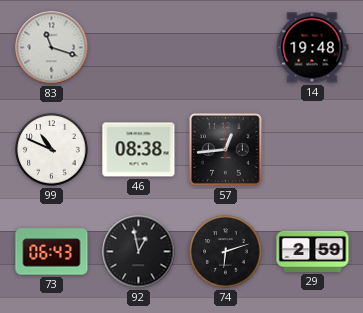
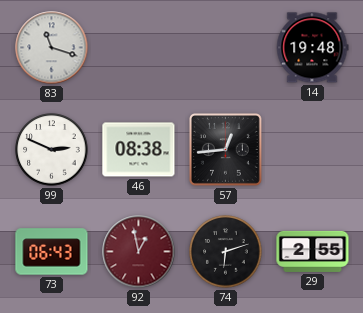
99: 10:49 -> 2:49 (52, 150)
92 dial: black -> burgundy (139, 252)
29: 2:59 -> 2:55 (313, 251)
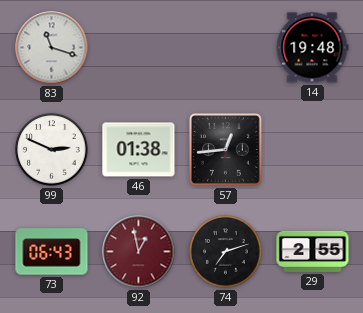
46: 08:38 -> 01:38 (139, 150)
74: 6:12 -> 7:12 (226, 252)
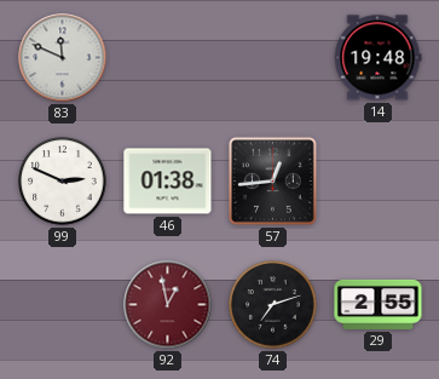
83: 11:18 -> 11:49 (63, 58)
73: 06:43 -> none (52, 252)
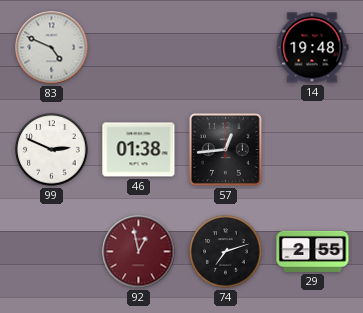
83: 11:49 -> 4:49 (52, 48)
